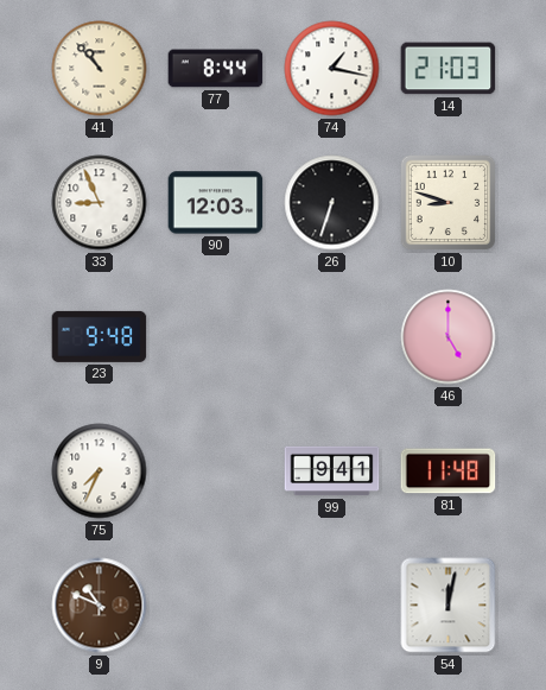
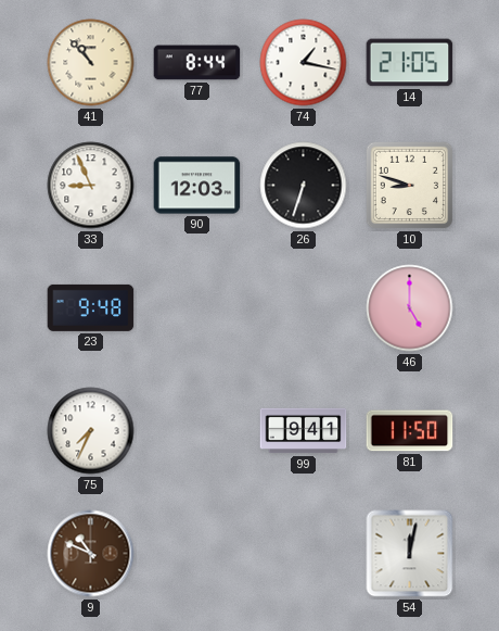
14: 21:03 -> 21:05 (410, 63)
81: 11:48 -> 11:50 (410, 431)
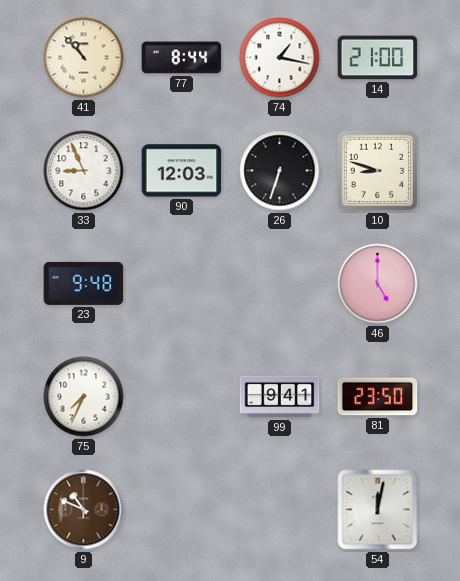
14: 21:05 -> 21:00 (378, 58)
81: 11:50 -> 23:50 (378, 397)
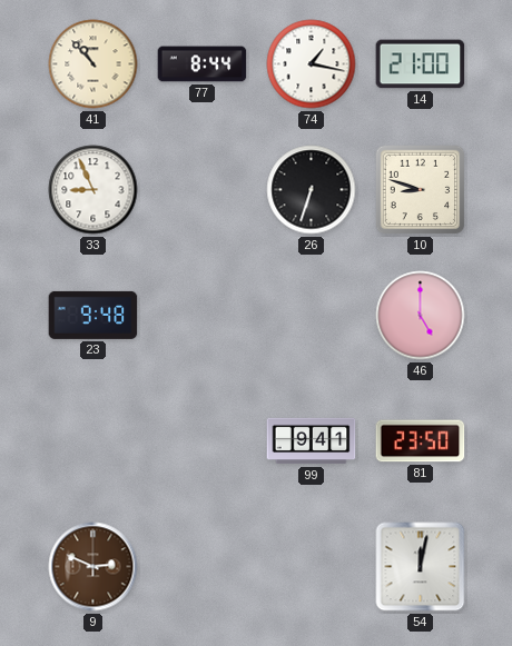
90: 12:03 -> none (182, 171)
75: 7:34 -> none (84, 397)
9: 10:49 -> 2:49 (93, 567)
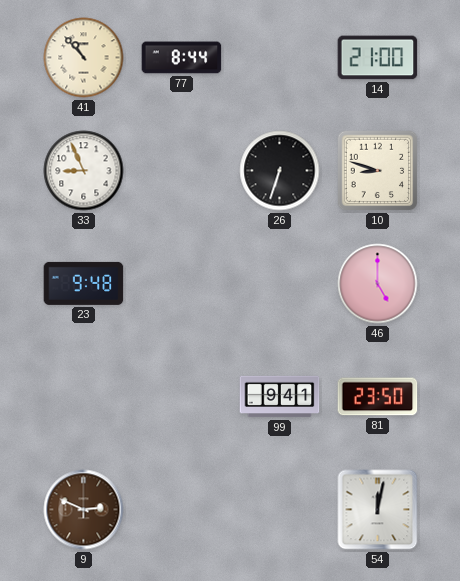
74: 1:17 -> none (312, 64)
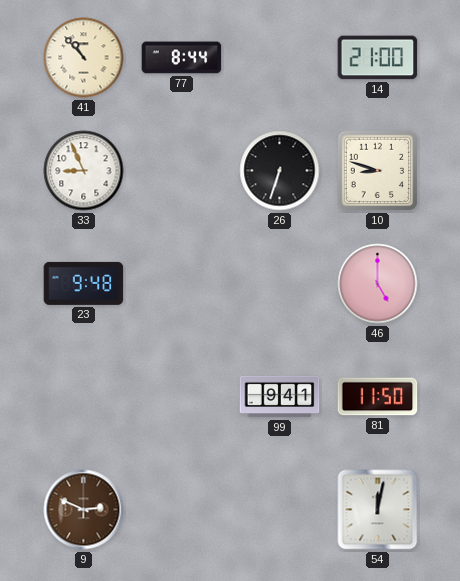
81: 23:50 -> 11:50 (378, 397)
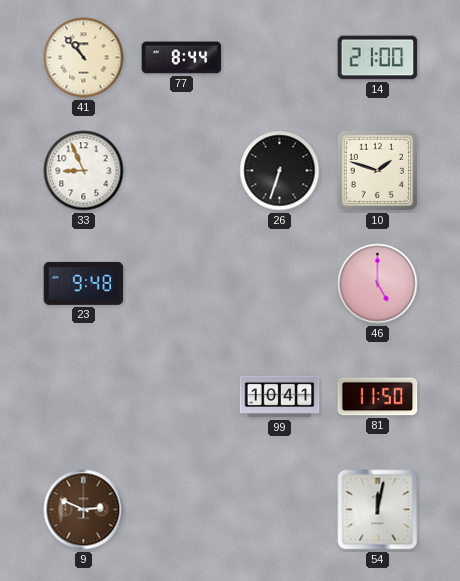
10: 8:48 -> 1:48 (378, 171)
99: 9:41 -> 10:41 (280, 397)
